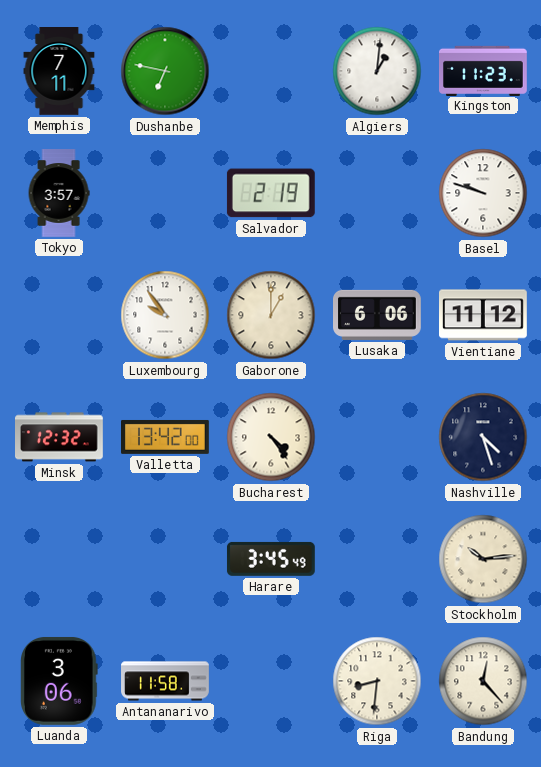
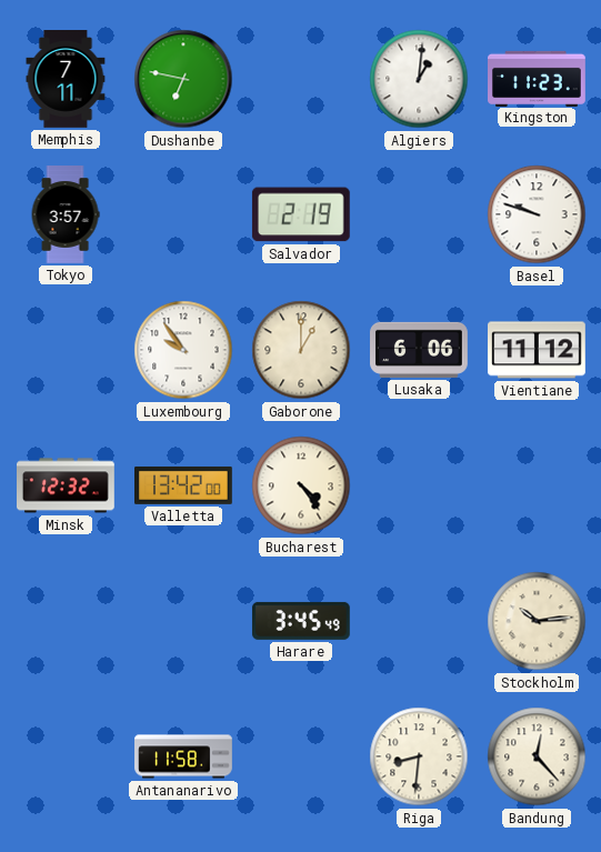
Nashville: 4:27 -> none (483, 437)
Luanda: 3:06 -> none (60, 681)
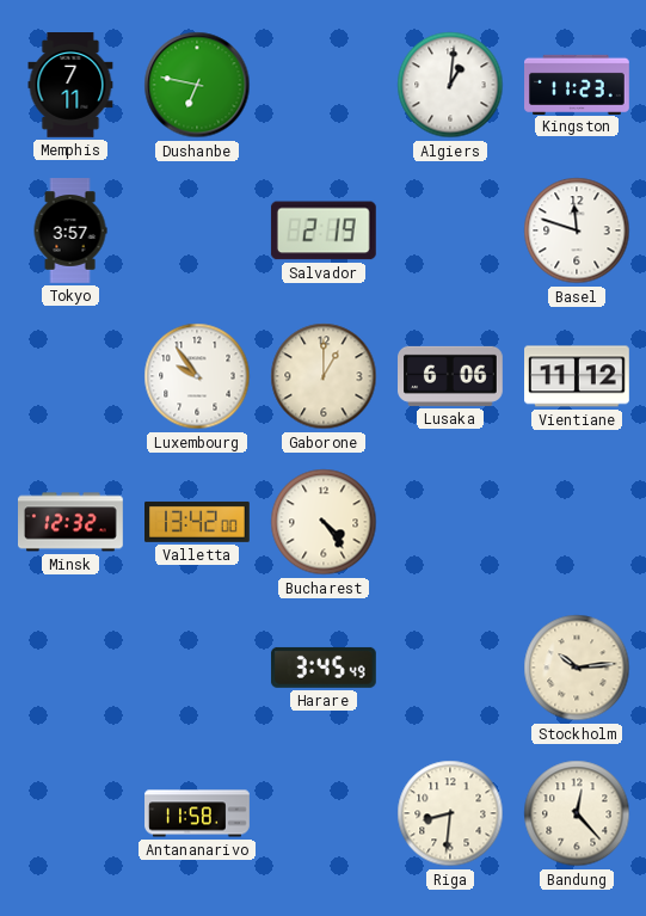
Basel: 9:48 -> 11:48 (577, 230)
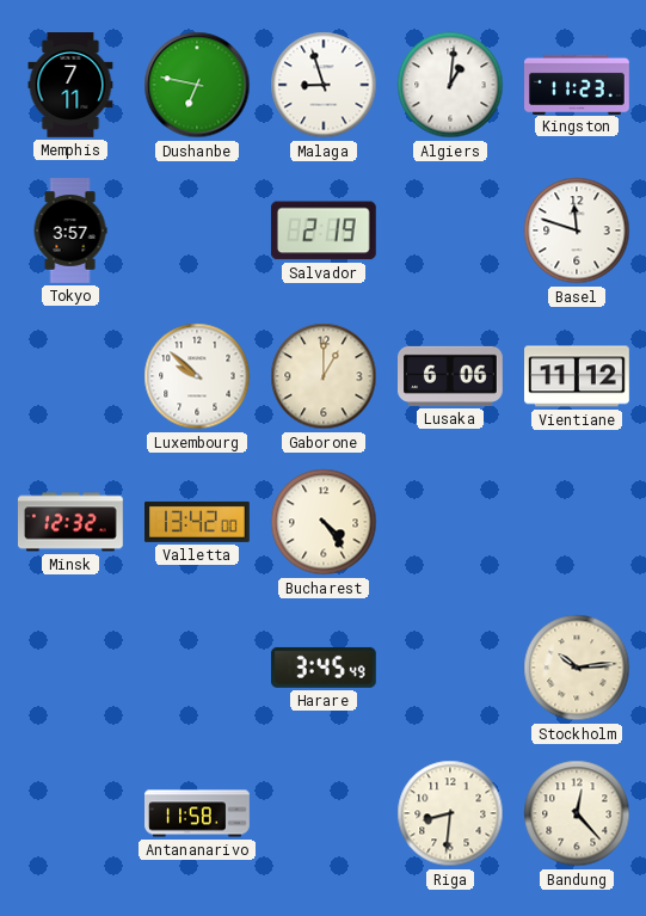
Malaga: none -> 8:57 (324, 85)
Luxembourg: 9:54 -> 9:52 (197, 376)
